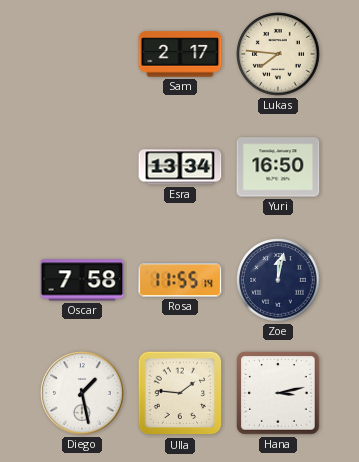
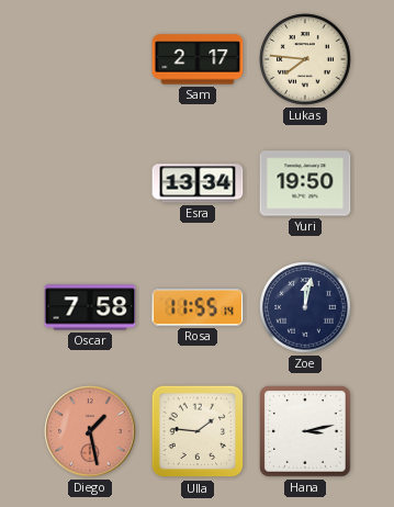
Yuri: 16:50 -> 19:50 (305, 183)
Diego dial: white -> salmon (90, 431)
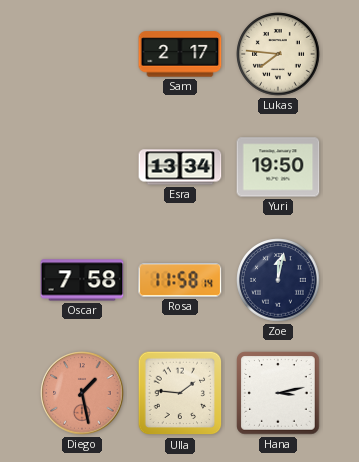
Rosa: 11:55 -> 11:58 (180, 280)
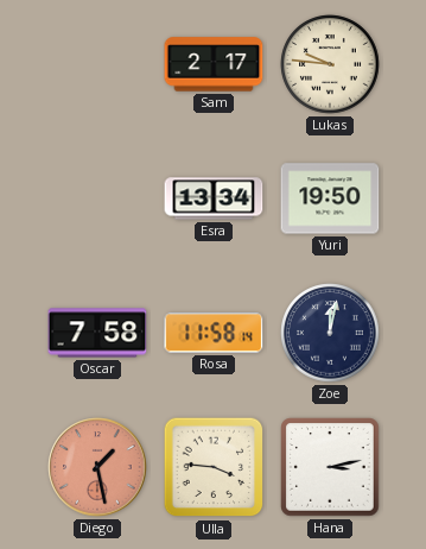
Lukas: 7:46 -> 9:46 (330, 64)
Ulla: 1:46 -> 3:46 (214, 467)
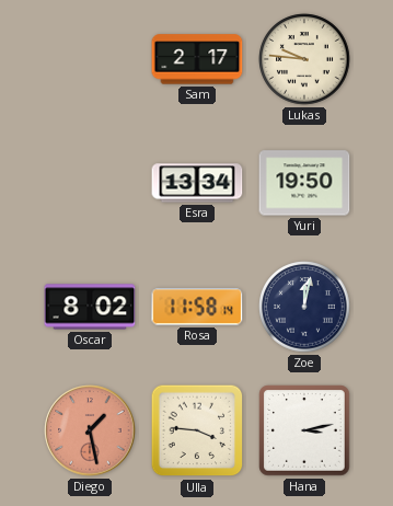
Oscar: 7:58 -> 8:02 (90, 307)
